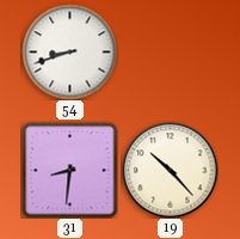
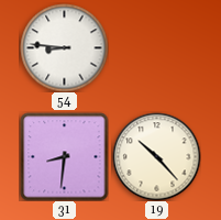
54: 8:42 -> 8:46 (64, 47)
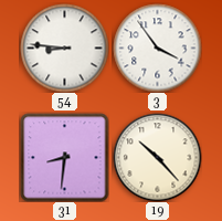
3: none -> 3:54 (157, 48)
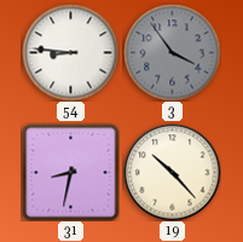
3 dial: white -> grey (172, 52)
31: 8:31 -> 8:32 (70, 172)
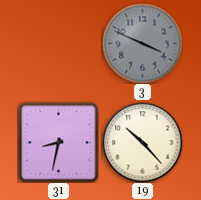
54: 8:46 -> none (70, 52)
3: 3:54 -> 3:49 (142, 43)
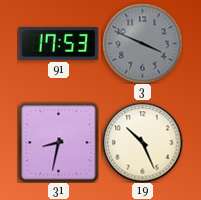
91: none -> 17:53 (58, 44)
19: 10:23 -> 10:26 (142, 142)
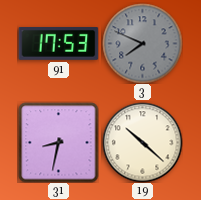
3: 3:49 -> 7:49 (142, 43)
19: 10:26 -> 10:22 (142, 142)
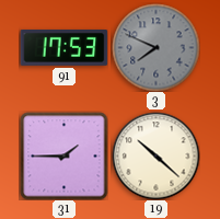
31: 8:32 -> 1:45 (63, 155)
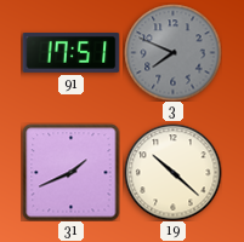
91: 17:53 -> 17:51 (70, 53)
31: 1:45 -> 1:41 (70, 172)
